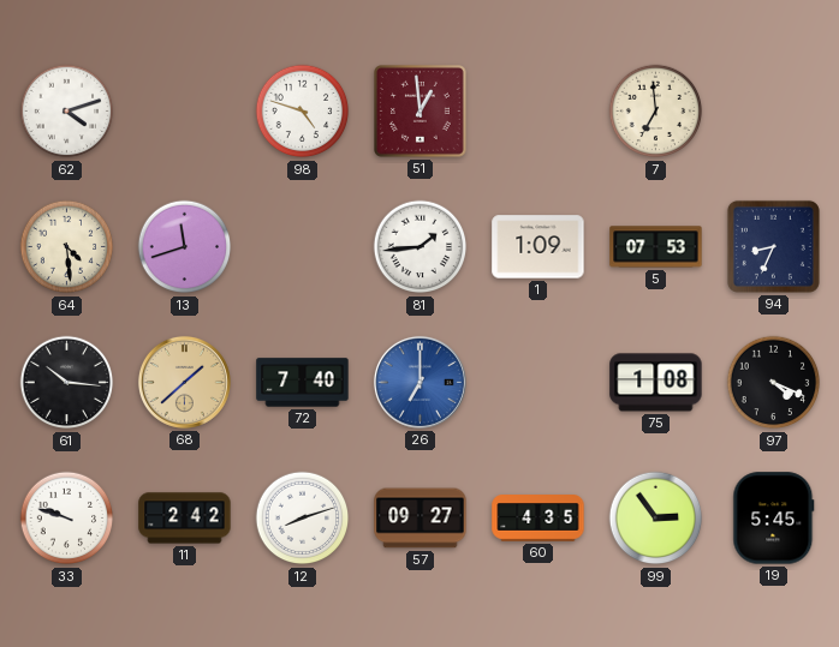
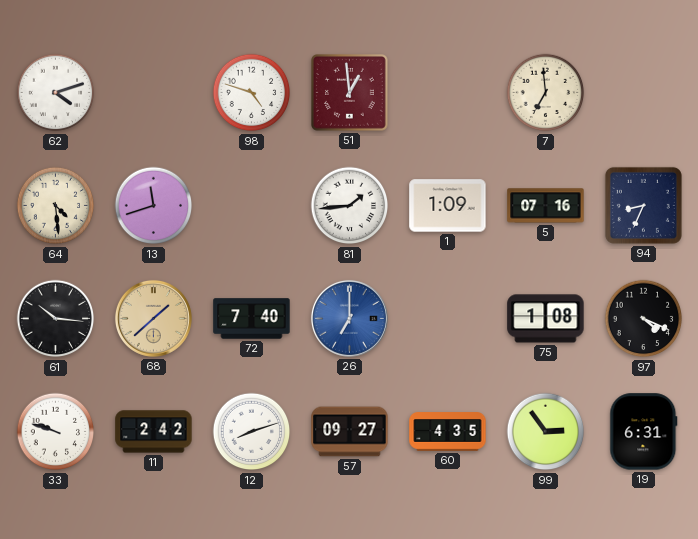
5: 07:53 -> 07:16 (546, 206)
19: 5:45 -> 6:31 (644, 432)
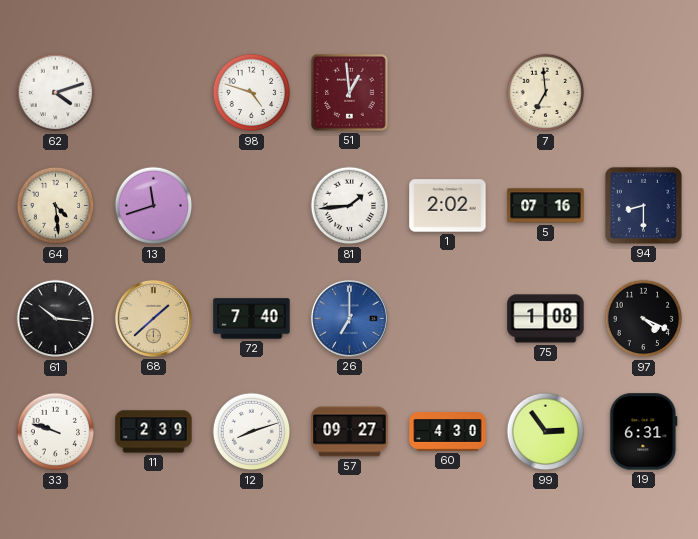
1: 1:09 -> 2:02 (448, 206)
94: 8:34 -> 8:30 (643, 205)
11: 2:42 -> 2:39 (154, 432)
60: 4:35 -> 4:30 (448, 432)
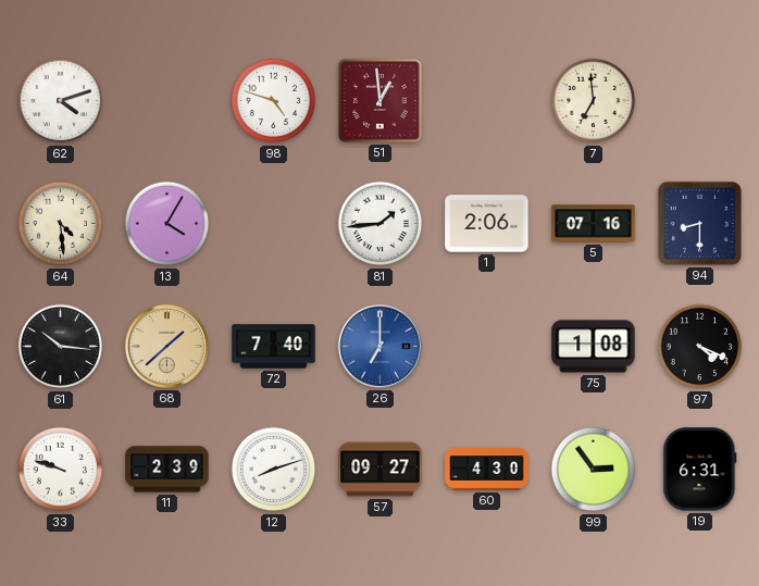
13: 11:42 -> 4:05 (167, 224)
1: 2:02 -> 2:06 (487, 224)
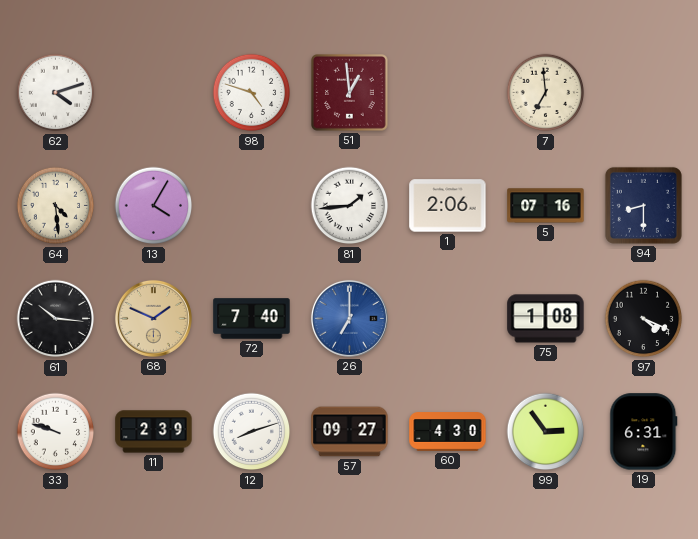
68: 1:38 -> 1:49 (153, 318)
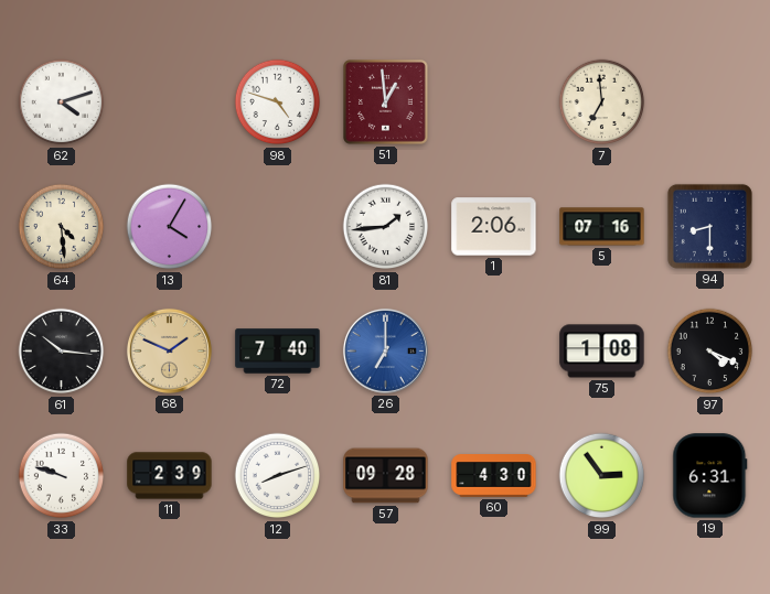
57: 09:27 -> 09:28 (386, 476)
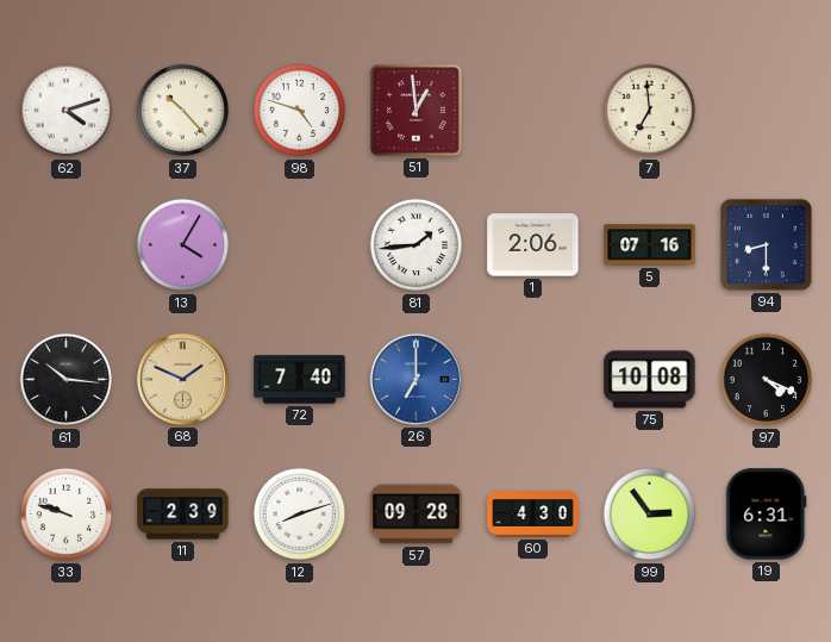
37: none -> 10:23 (183, 111)
64: 4:29 -> none (62, 227)
75: 1:08 -> 10:08 (650, 380)
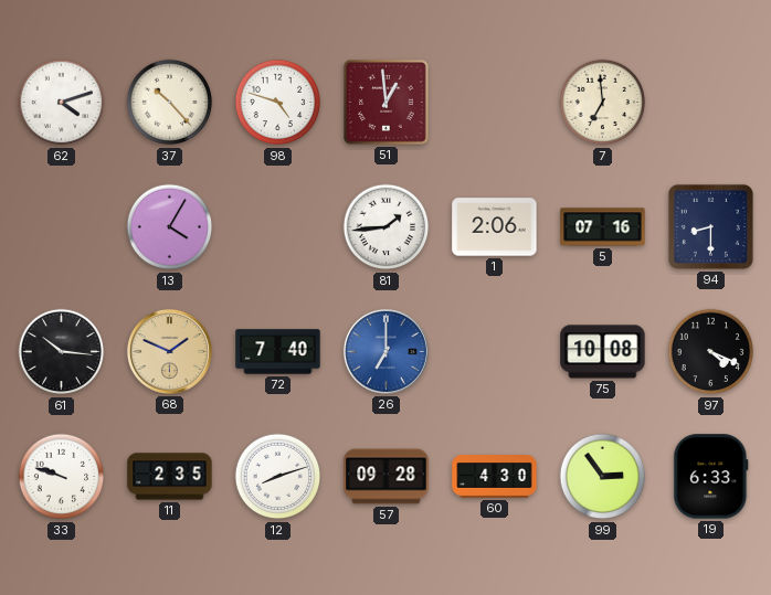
11: 2:39 -> 2:35 (170, 477)
19: 6:31 -> 6:33 (711, 477)
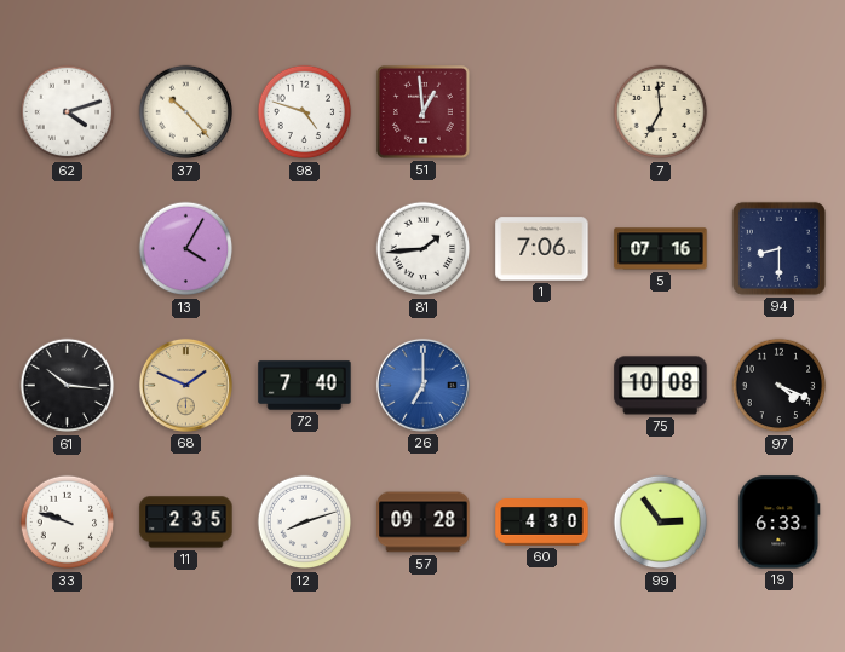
1: 2:06 -> 7:06 (542, 249)
